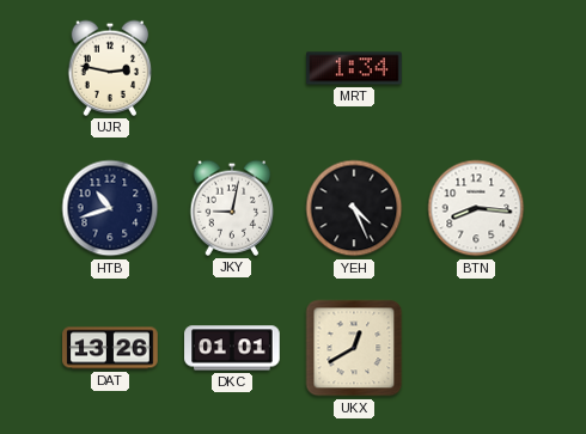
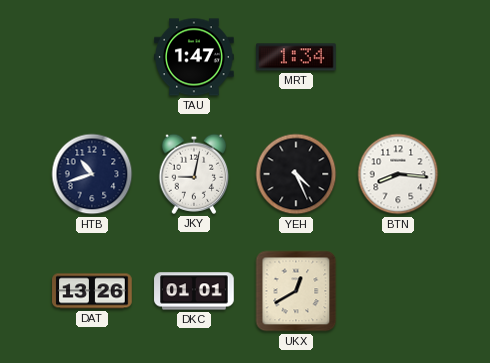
UJR: 2:47 -> none (110, 68)
TAU: none -> 1:47 (194, 57)
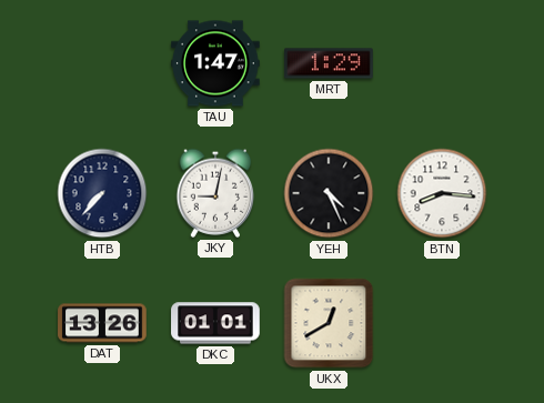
MRT: 1:34 -> 1:29 (329, 63)
HTB: 10:42 -> 7:37 (102, 193)
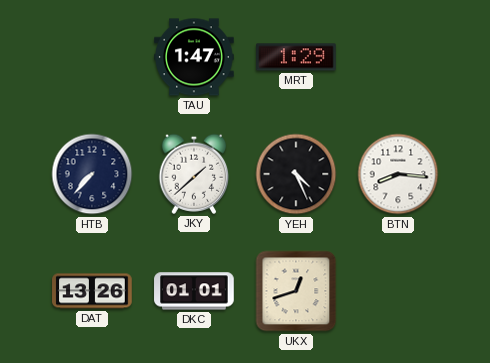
JKY: 9:02 -> 1:38 (194, 174)
UKX: 12:40 -> 12:42 (296, 291)
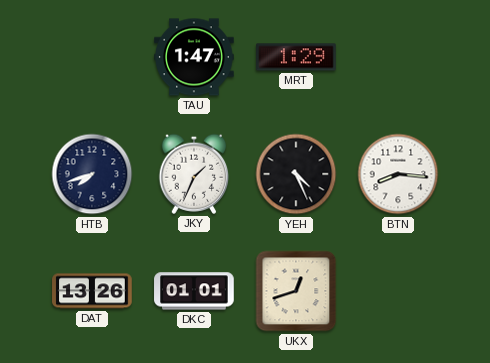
HTB: 7:37 -> 7:42 (92, 174)
JKY: 1:38 -> 1:34 (194, 174)
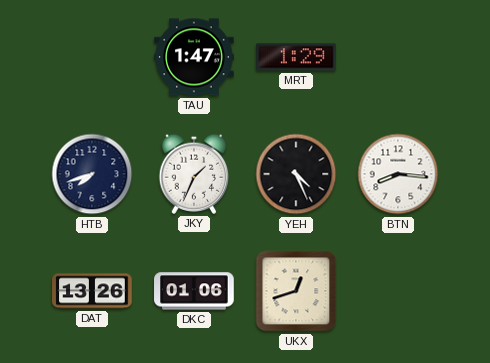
DKC: 01:01 -> 01:06 (194, 291)
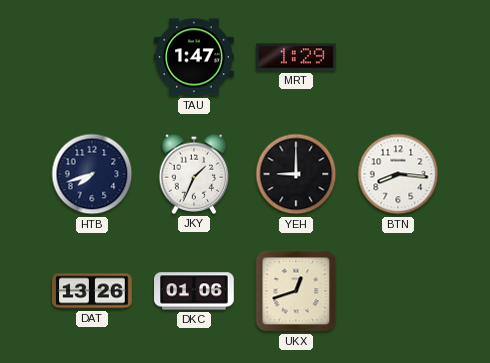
YEH: 4:26 -> 9:00 (296, 174)
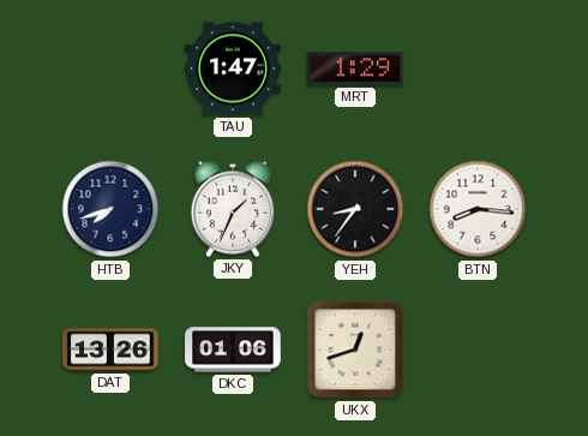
YEH: 9:00 -> 8:36 (355, 209)
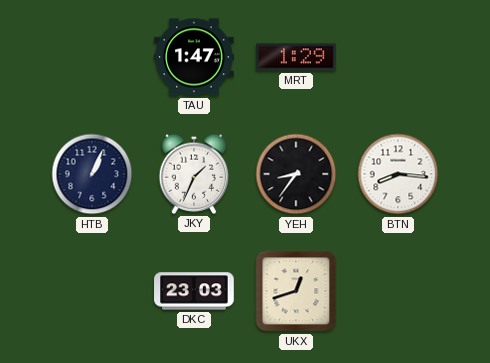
HTB: 7:42 -> 1:04 (92, 174)
DAT: 13:26 -> none (110, 350)
DKC: 01:06 -> 23:03 (194, 291)
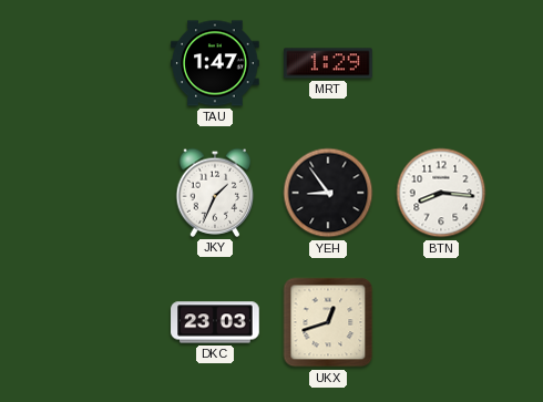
HTB: 1:04 -> none (92, 174)
YEH: 8:36 -> 8:54 (328, 193)
